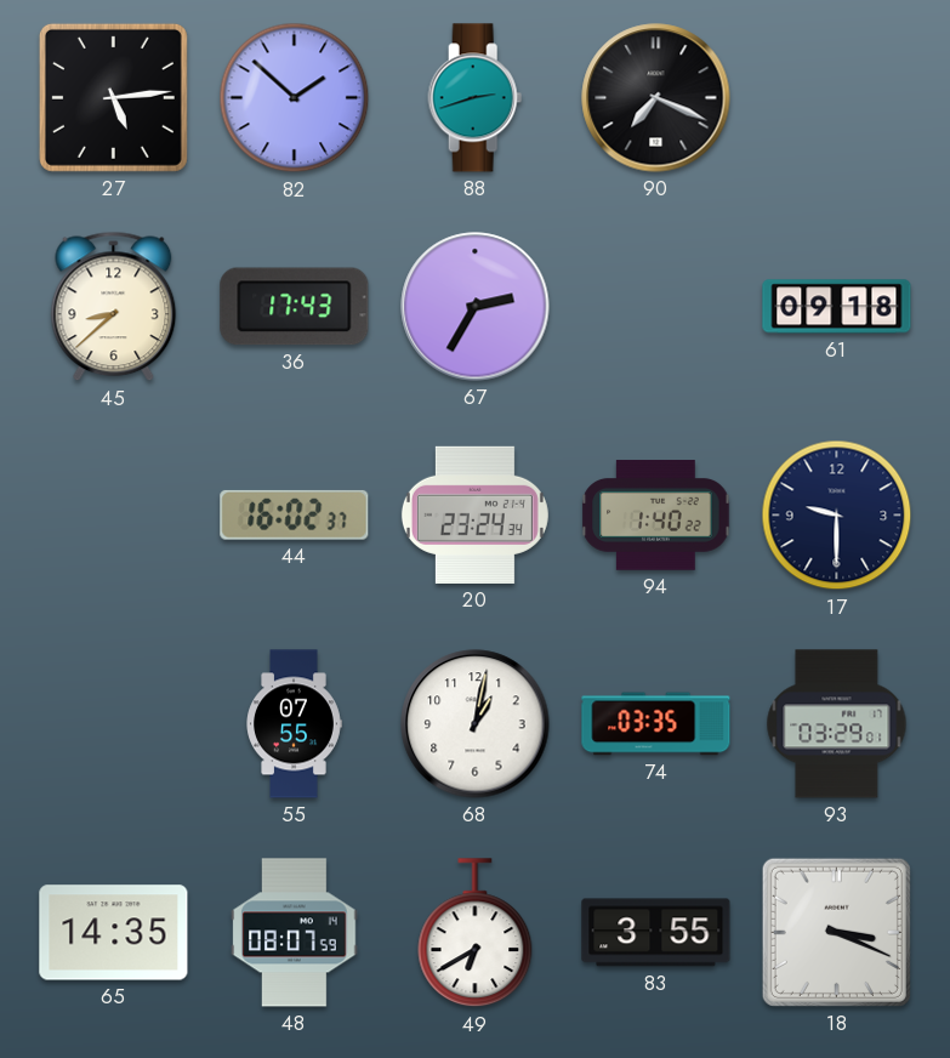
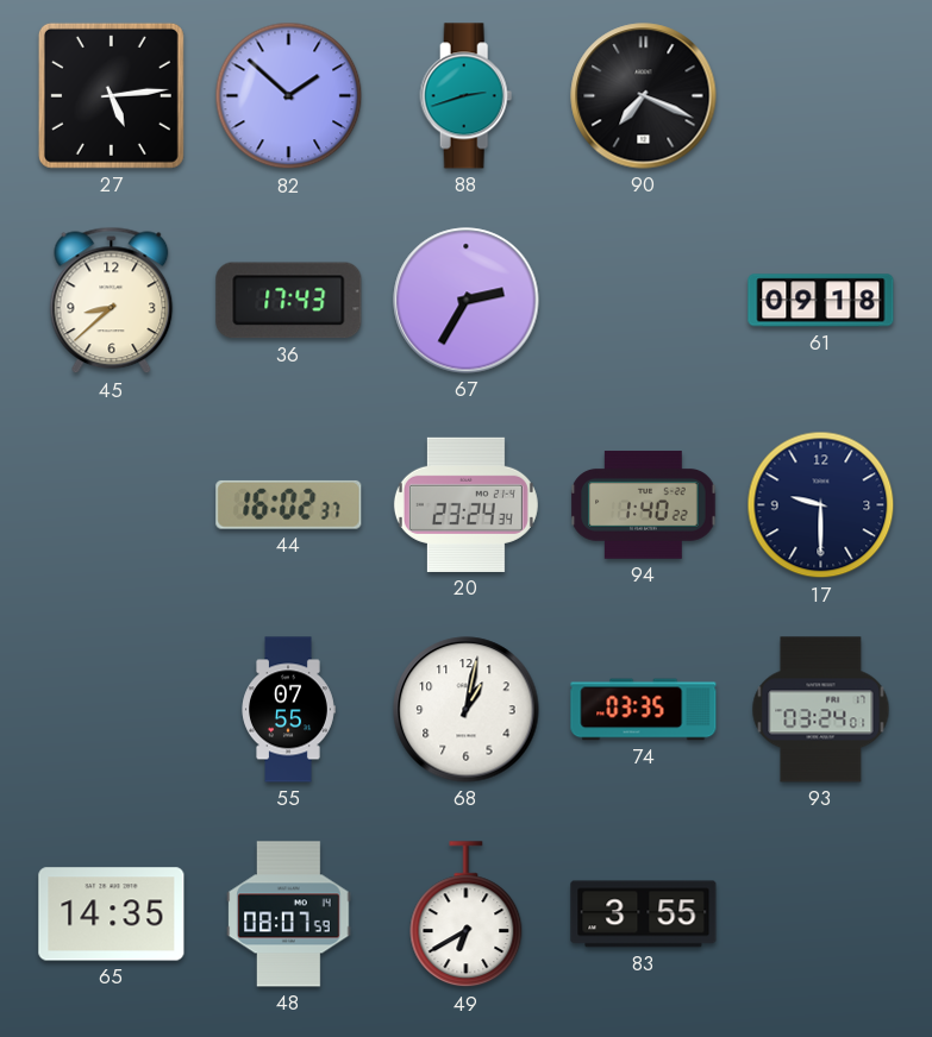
93: 03:29 -> 03:24 (821, 710)
18: 3:19 -> none (836, 932)
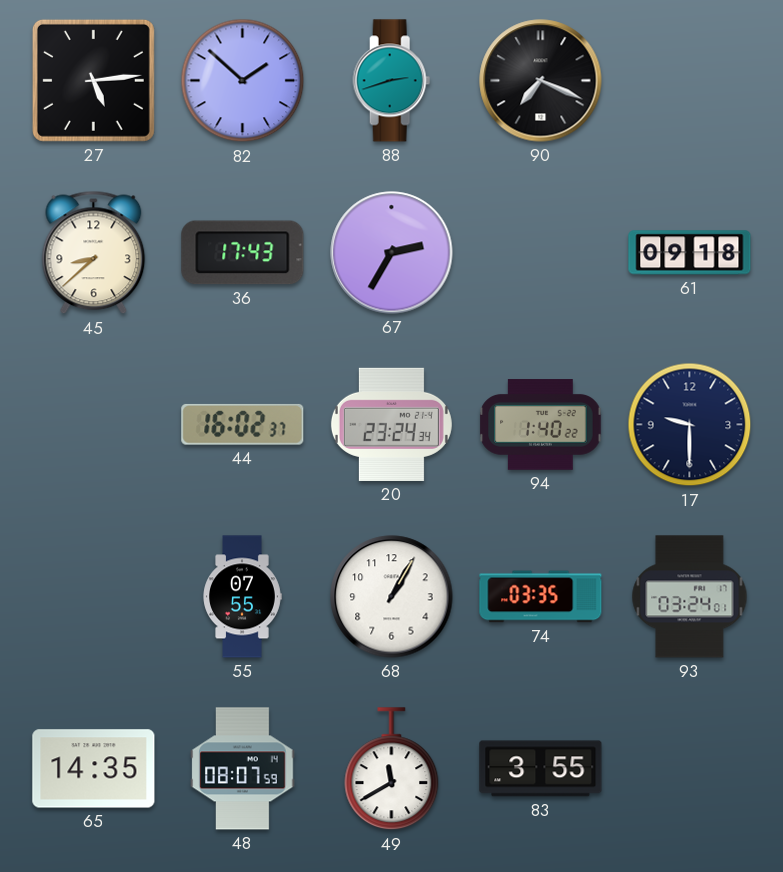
68: 1:02 -> 1:05 (392, 597)
49: 6:40 -> 11:40 (392, 769)
